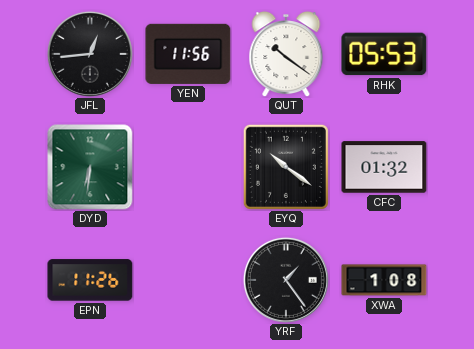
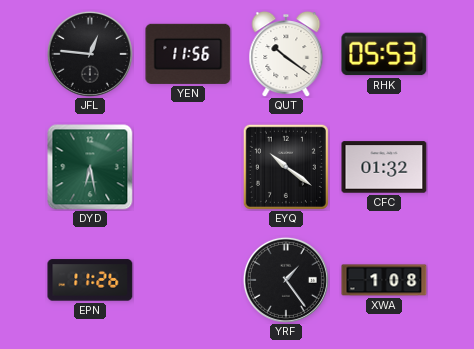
JFL: 12:44 -> 12:46 (90, 54)
DYD: 6:31 -> 6:28 (90, 167)
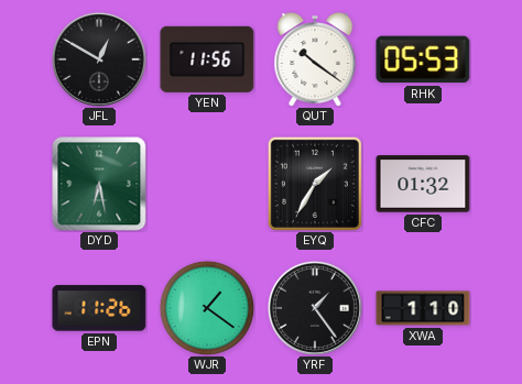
JFL: 12:46 -> 12:50 (99, 59)
EYQ: 10:21 -> 1:35 (315, 184)
WJR: none -> 1:21 (207, 308)
XWA: 1:08 -> 1:10 (423, 308)
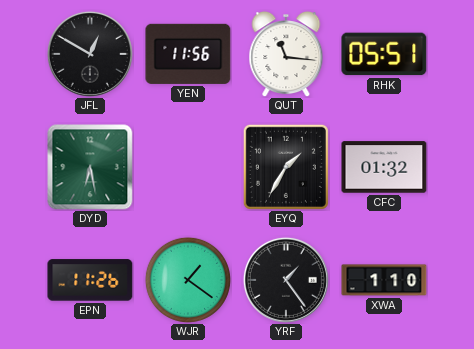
QUT: 10:21 -> 11:16 (286, 55)
RHK: 05:53 -> 05:51 (384, 54)
